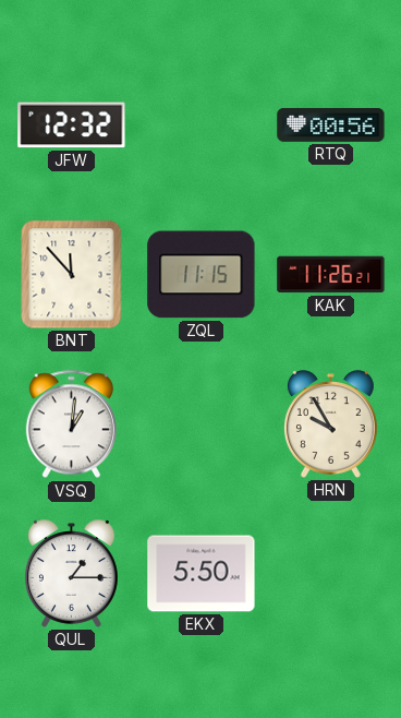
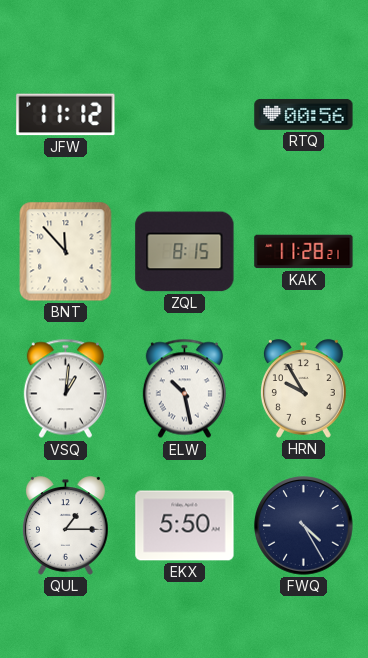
JFW: 12:32 -> 11:12 (66, 115)
ZQL: 11:15 -> 8:15 (185, 252)
KAK: 11:26 -> 11:28 (304, 252)
ELW: none -> 10:28 (184, 389)
FWQ: none -> 4:25 (304, 526)
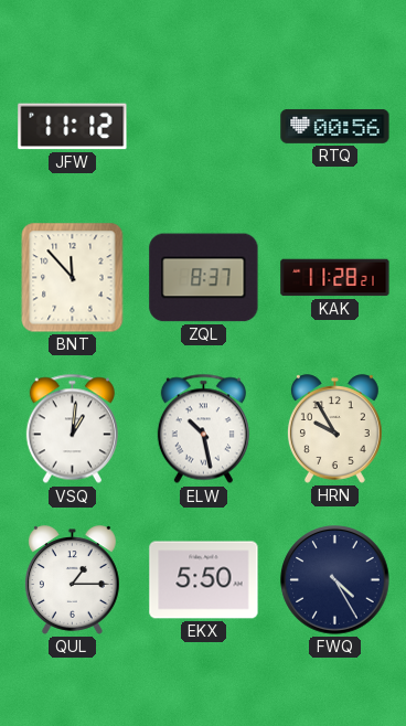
ZQL: 8:15 -> 8:37 (204, 278)
